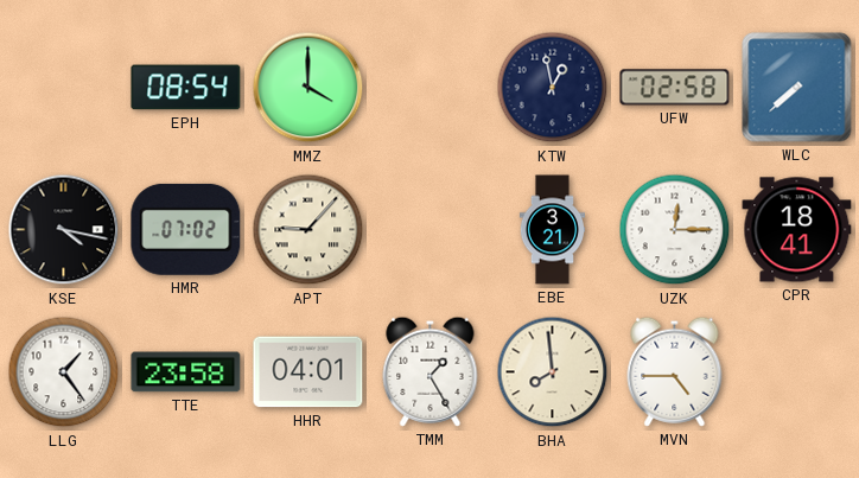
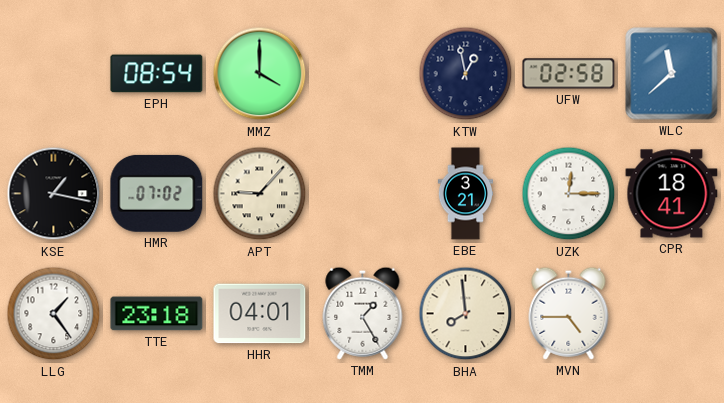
WLC: 7:38 -> 11:38 (672, 74)
KSE: 4:17 -> 1:17 (54, 194)
TTE: 23:58 -> 23:18 (157, 314)
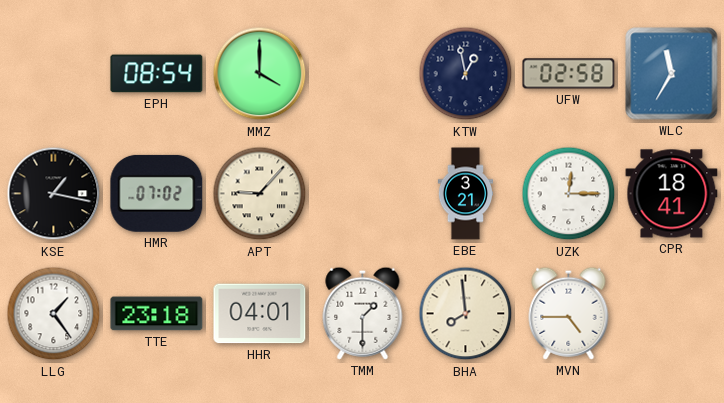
WLC: 11:38 -> 11:35 (672, 74)
TMM: 1:25 -> 1:30 (363, 313)
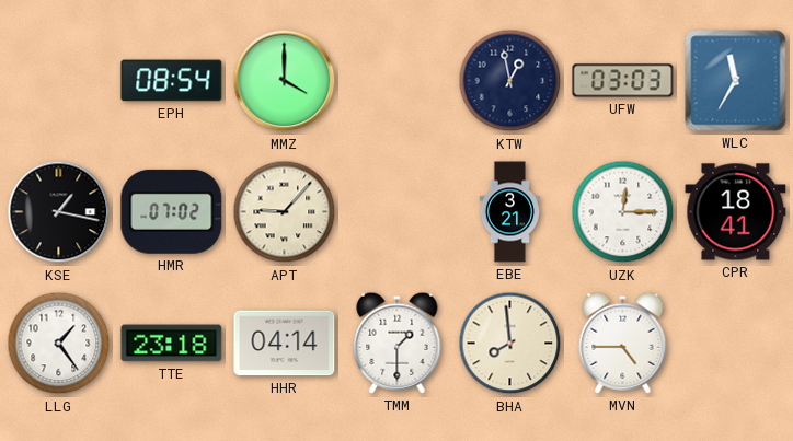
UFW: 02:58 -> 03:03 (623, 81)
HHR: 04:01 -> 04:14 (285, 344)
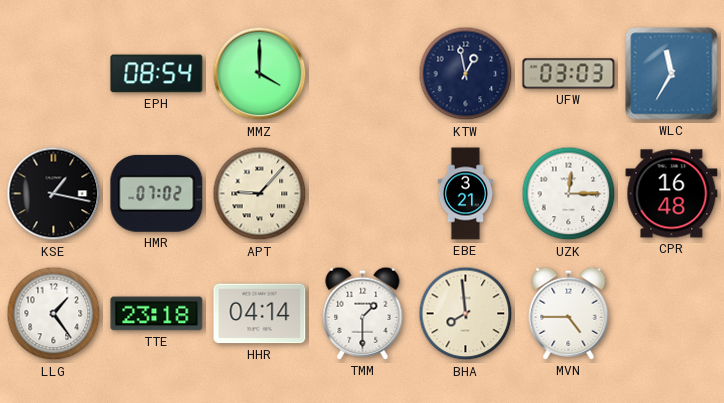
CPR: 18:41 -> 16:48 (672, 194)
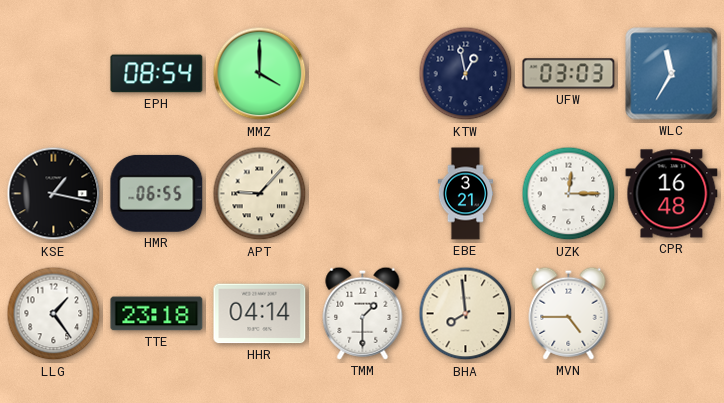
HMR: 07:02 -> 06:55 (157, 193)
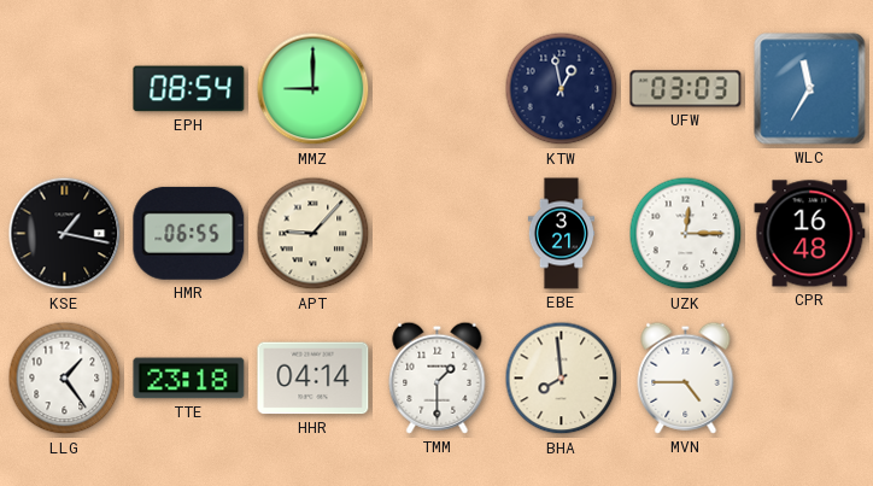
MMZ: 4:00 -> 9:00 (314, 89)
